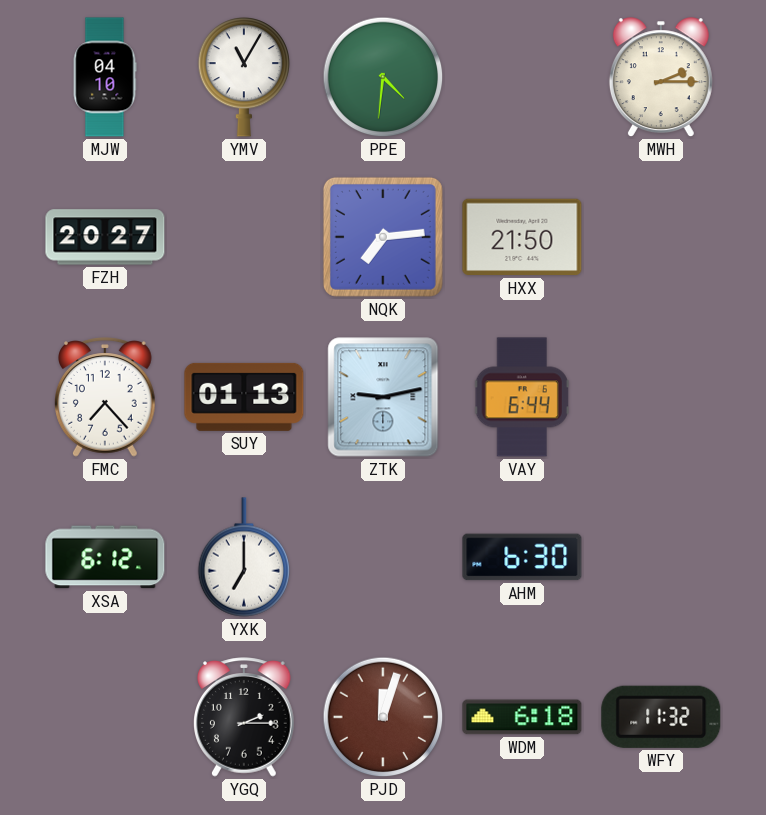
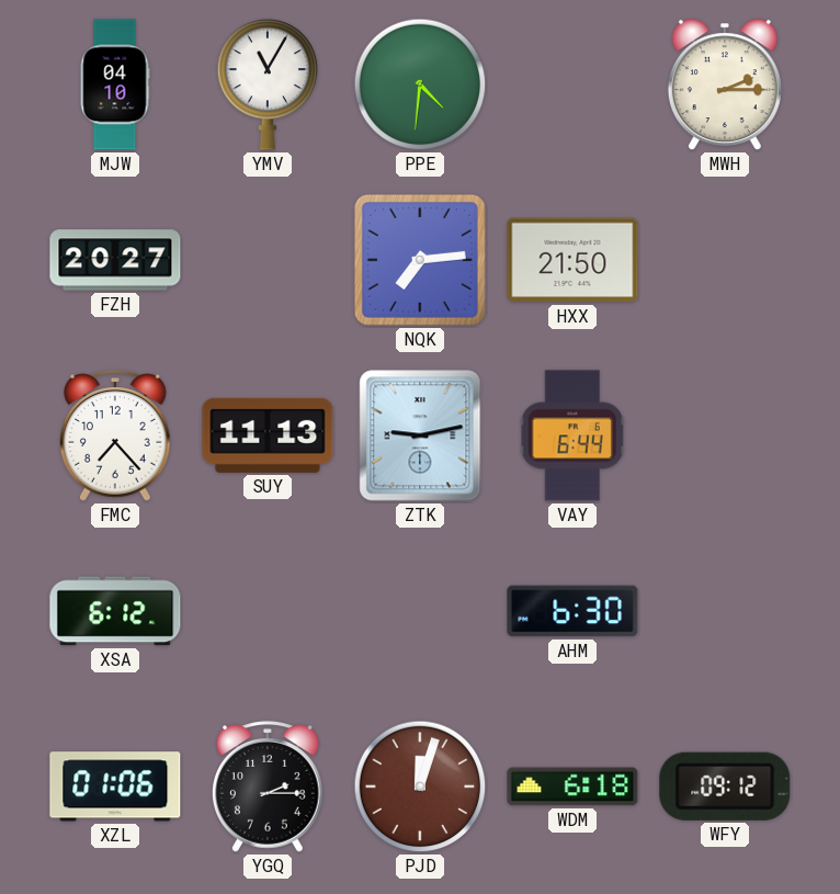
SUY: 01:13 -> 11:13 (268, 435)
YXK: 7:00 -> none (244, 557)
XZL: none -> 01:06 (115, 787)
WFY: 11:32 -> 09:12 (725, 787)
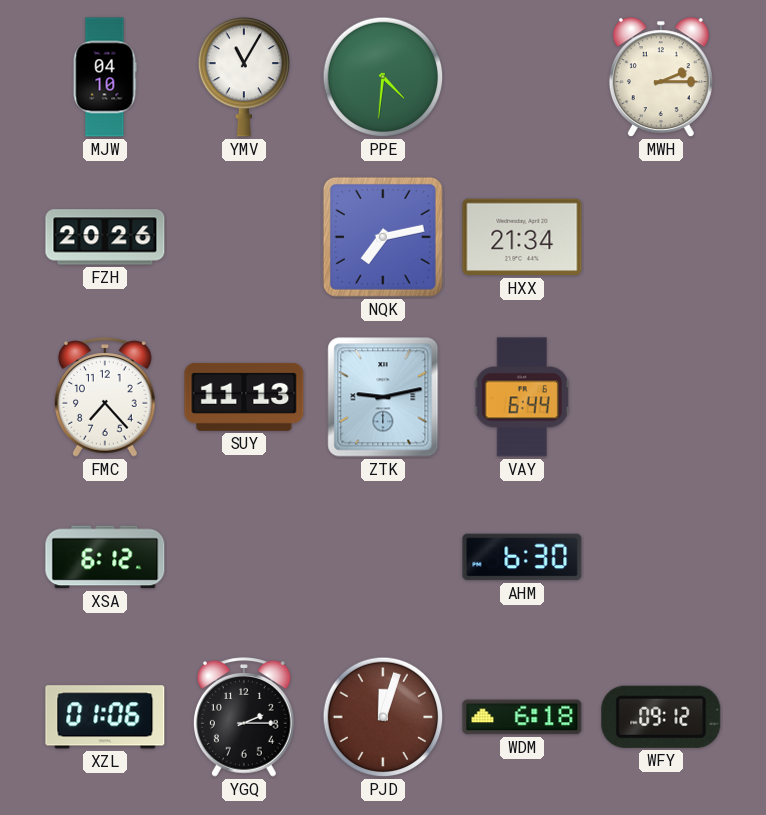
FZH: 20:27 -> 20:26 (105, 237)
NQK: 7:14 -> 7:13 (383, 237)
HXX: 21:50 -> 21:34 (522, 237)
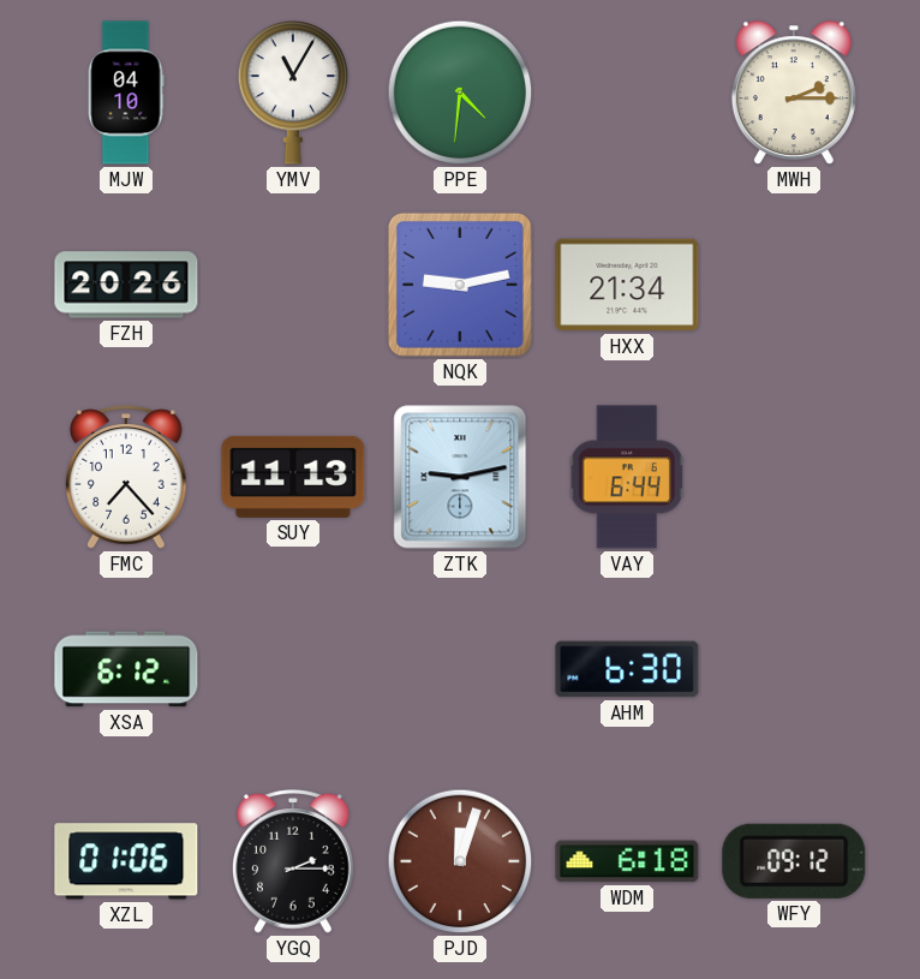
NQK: 7:13 -> 9:13 (460, 285)
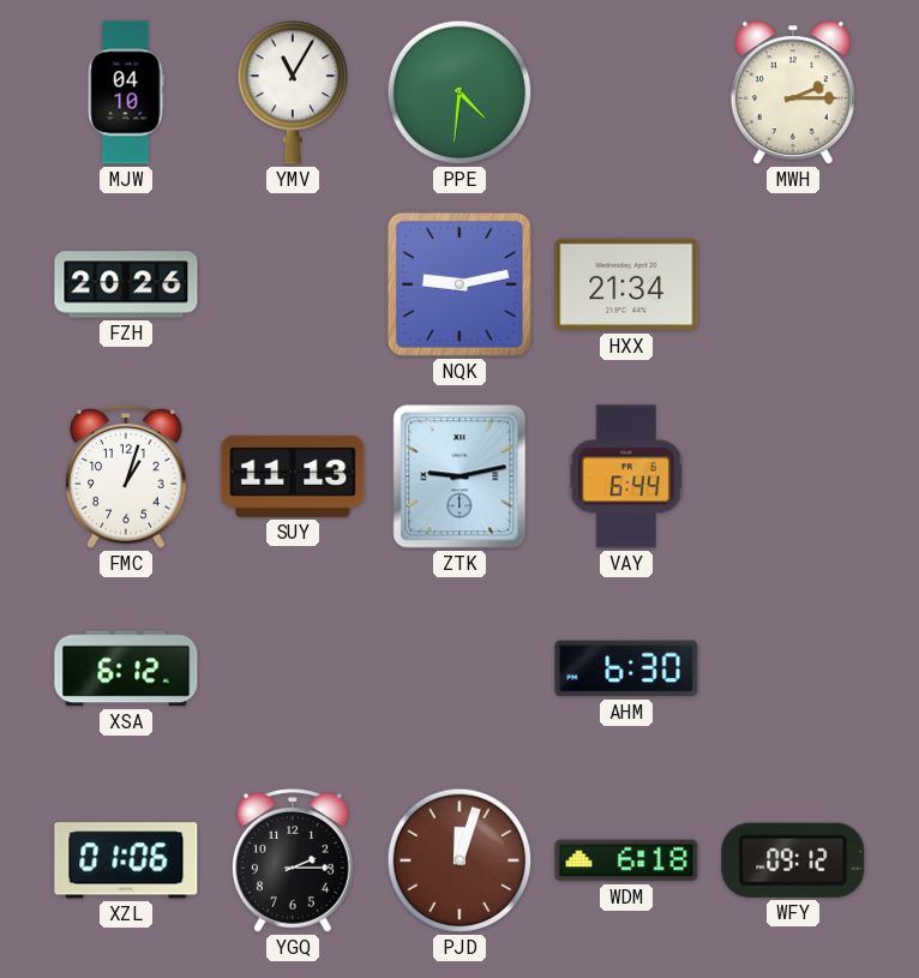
FMC: 7:23 -> 1:03 (127, 476)
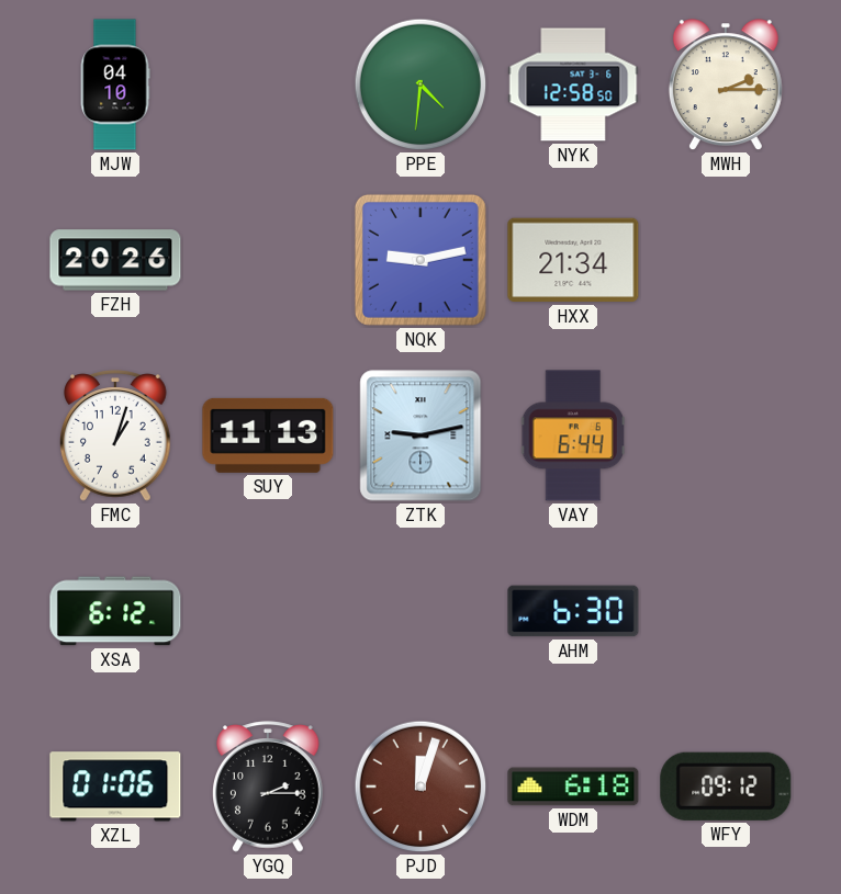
YMV: 11:05 -> none (293, 94)
NYK: none -> 12:58 (573, 84)
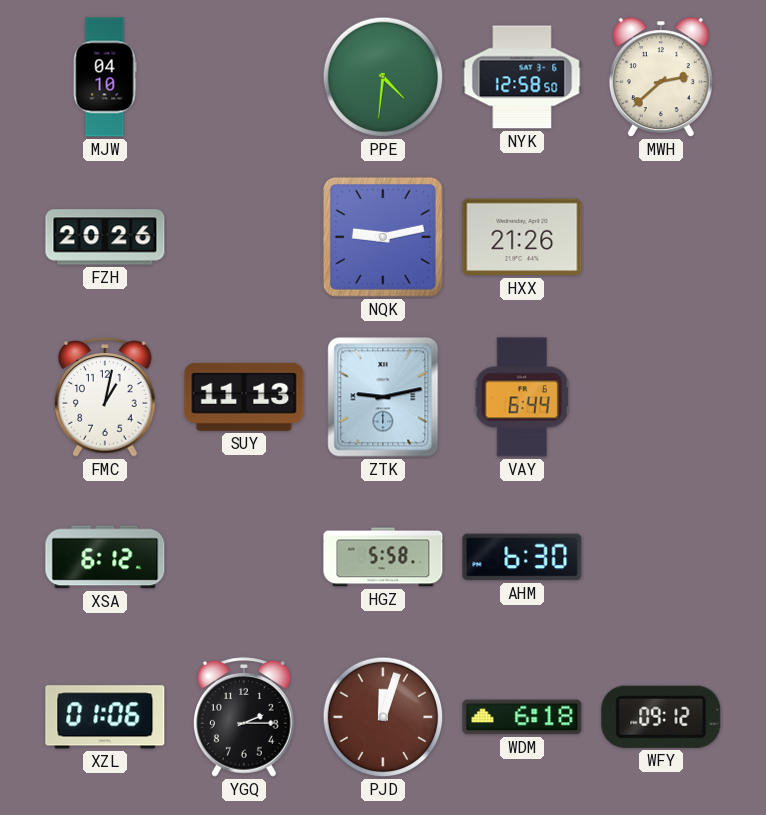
MWH: 2:15 -> 2:38 (661, 78)
HXX: 21:34 -> 21:26 (522, 237)
FMC: 1:03 -> 1:02 (106, 397)
HGZ: none -> 5:58 (383, 557)
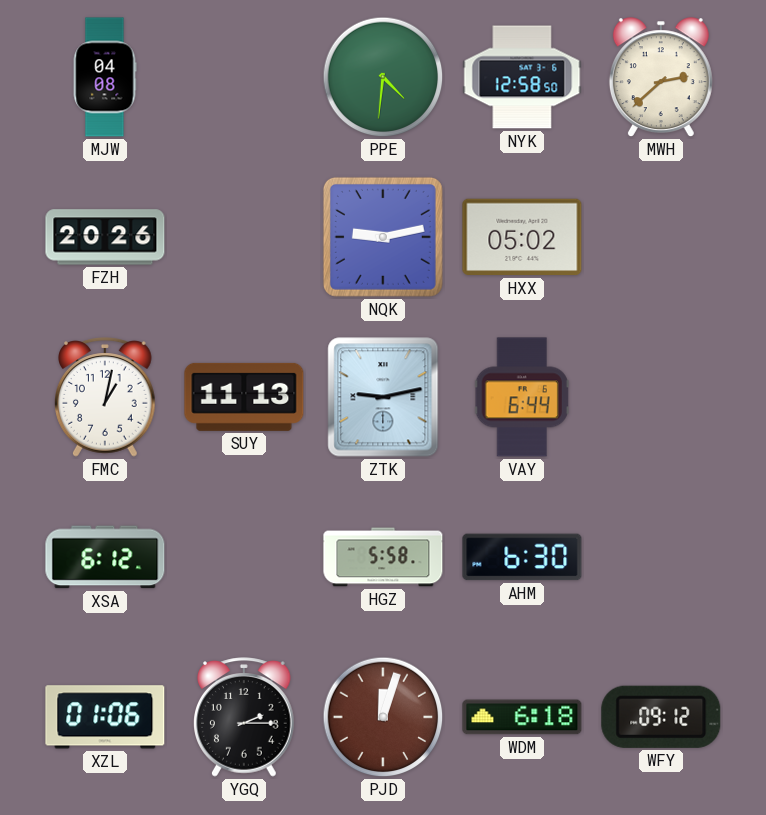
MJW: 04:10 -> 04:08 (105, 77)
HXX: 21:26 -> 05:02 (522, 237)
